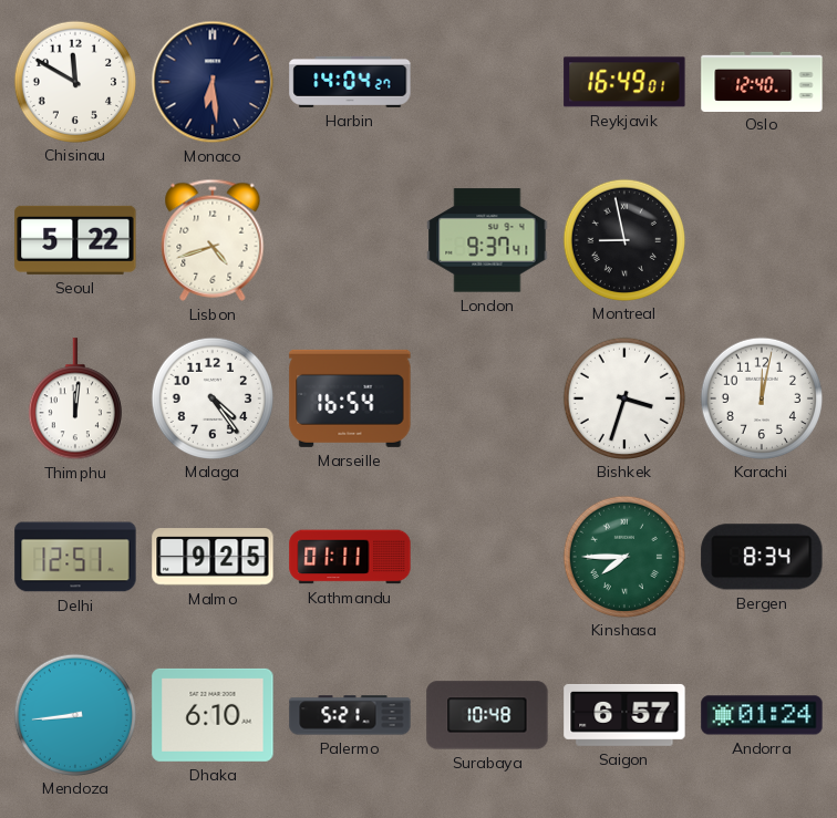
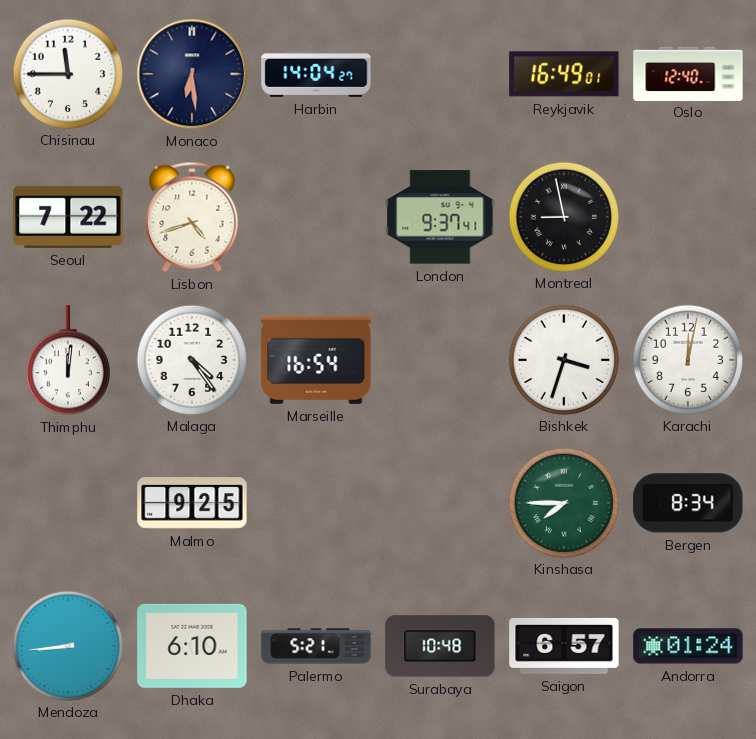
Chisinau: 11:50 -> 11:45 (67, 73)
Seoul: 5:22 -> 7:22 (68, 217)
Delhi: 12:51 -> none (75, 557)
Kathmandu: 01:11 -> none (350, 557)
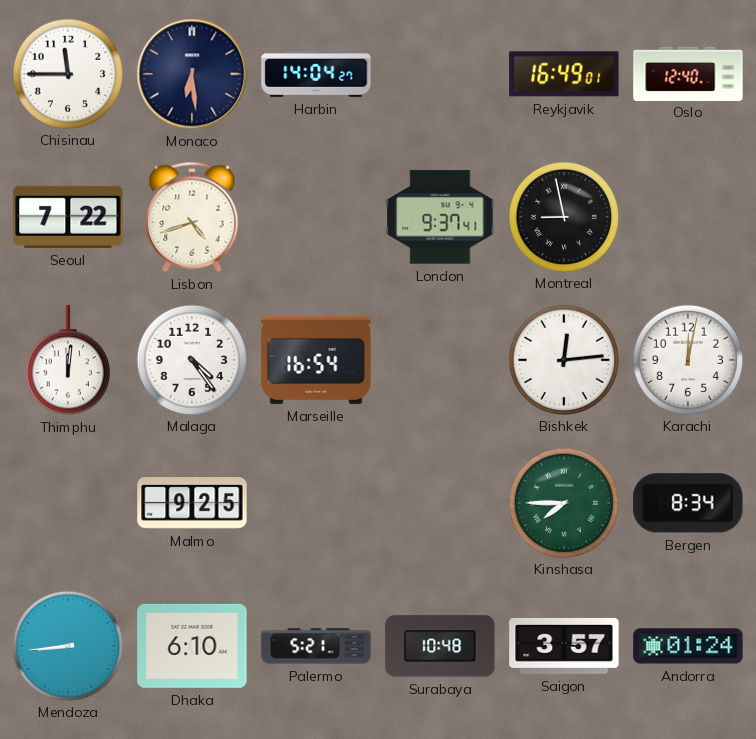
Bishkek: 3:33 -> 12:14 (563, 359)
Saigon: 6:57 -> 3:57 (564, 646)
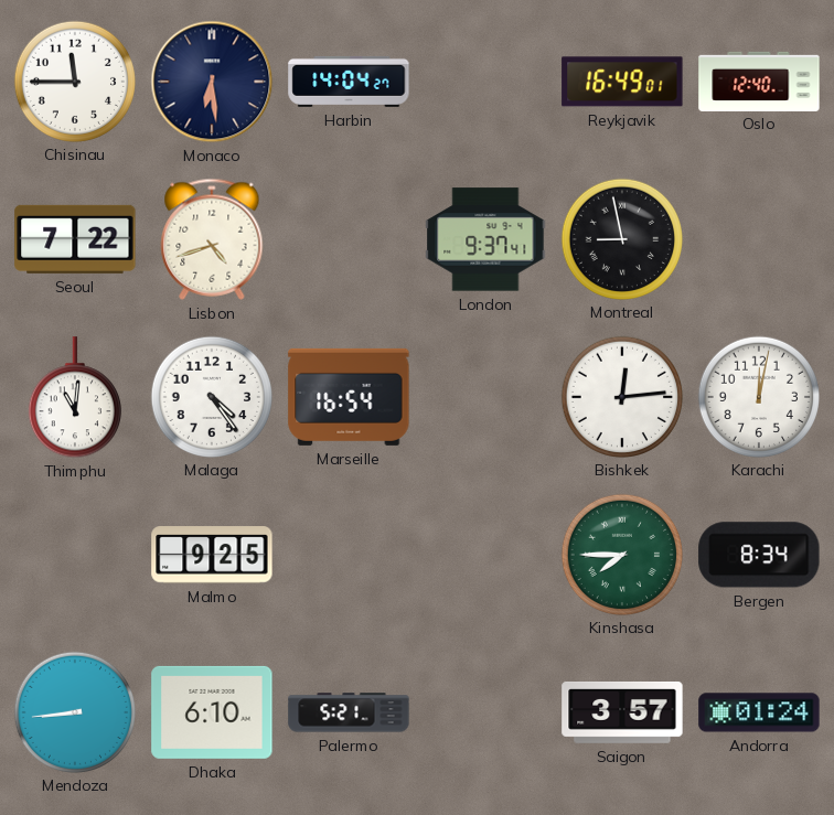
Thimphu: 12:01 -> 11:01 (75, 398)
Surabaya: 10:48 -> none (440, 646)
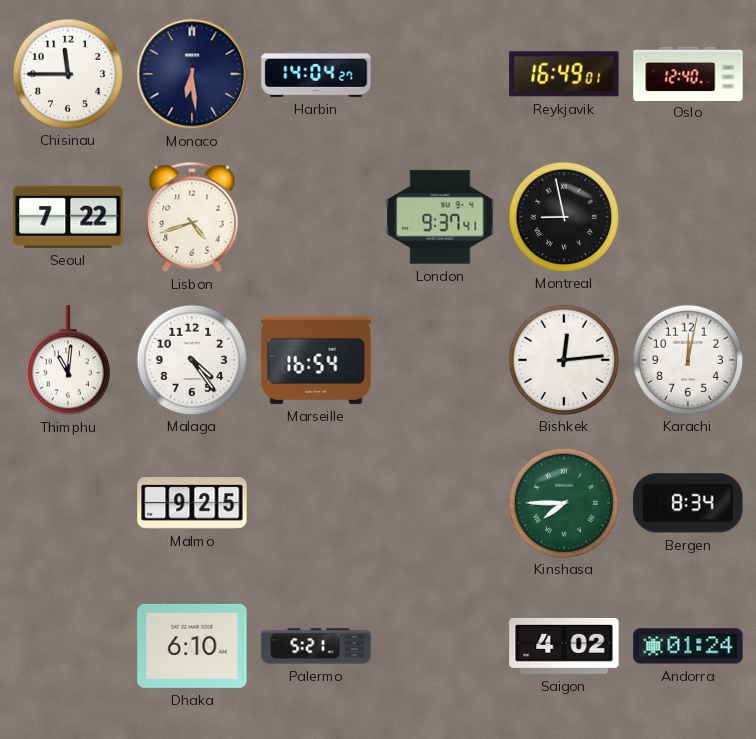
Mendoza: 8:44 -> none (74, 711)
Saigon: 3:57 -> 4:02 (564, 646)
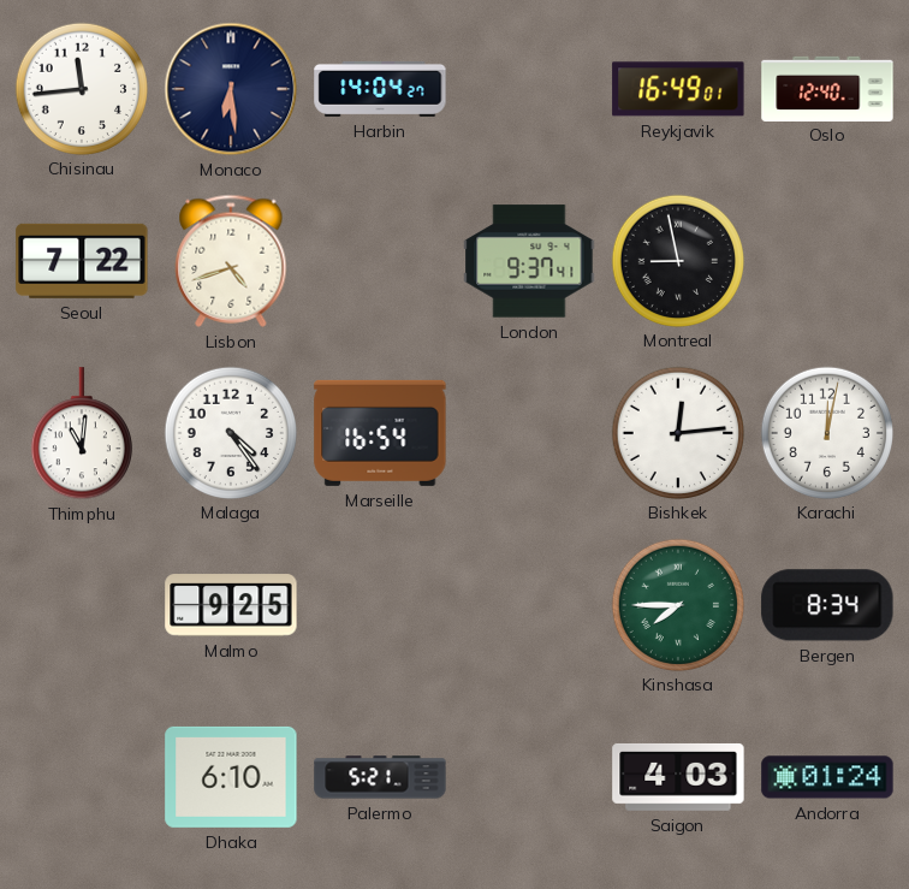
Chisinau: 11:45 -> 11:44 (81, 88)
Saigon: 4:02 -> 4:03 (678, 777)
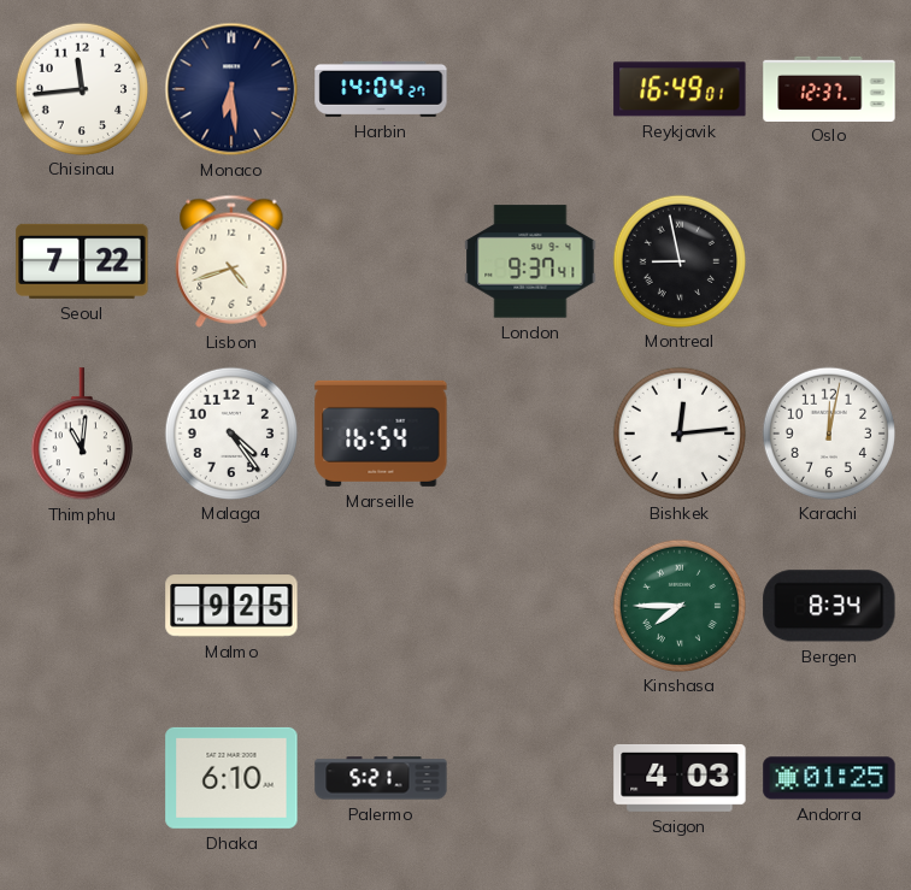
Oslo: 12:40 -> 12:37 (829, 88)
Andorra: 01:24 -> 01:25 (829, 778)
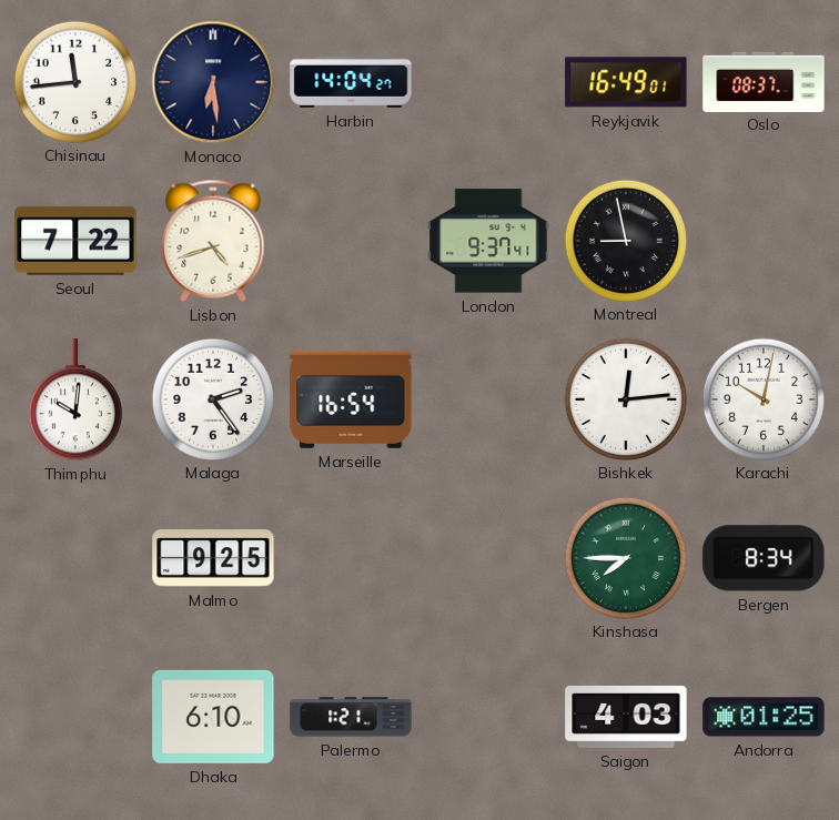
Oslo: 12:37 -> 08:37 (764, 81)
Thimphu: 11:01 -> 10:01 (75, 401)
Malaga: 4:24 -> 2:24 (212, 398)
Karachi: 12:02 -> 10:02 (762, 398)
Palermo: 5:21 -> 1:21 (351, 717)
